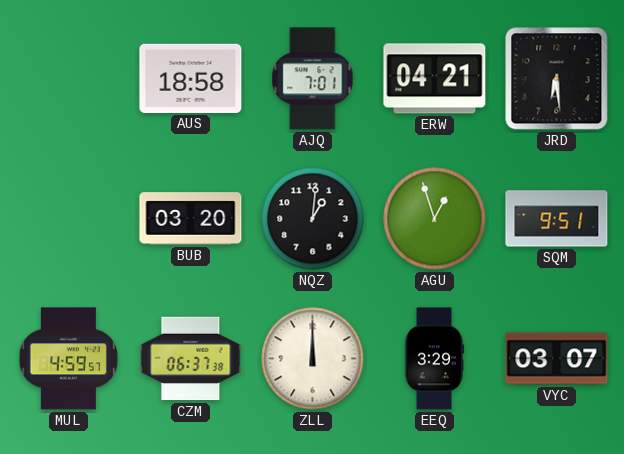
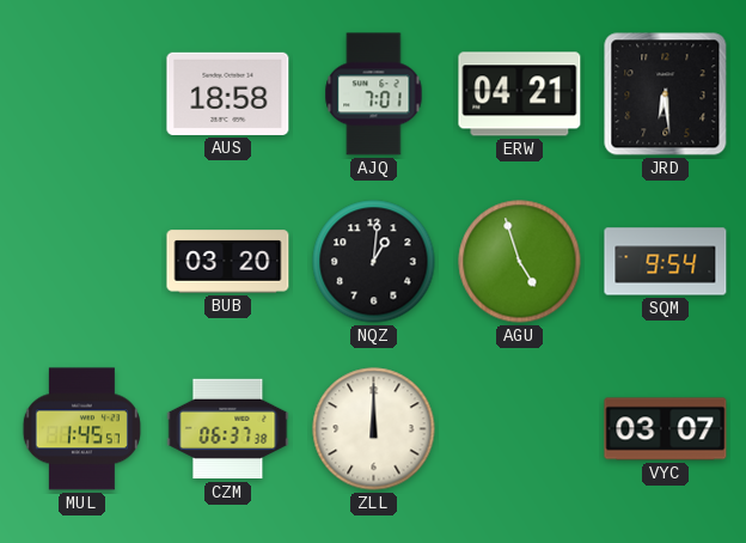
AGU: 12:57 -> 4:57 (520, 262)
SQM: 9:51 -> 9:54 (666, 262)
MUL: 4:59 -> 1:45 (81, 429)
EEQ: 3:29 -> none (434, 359)
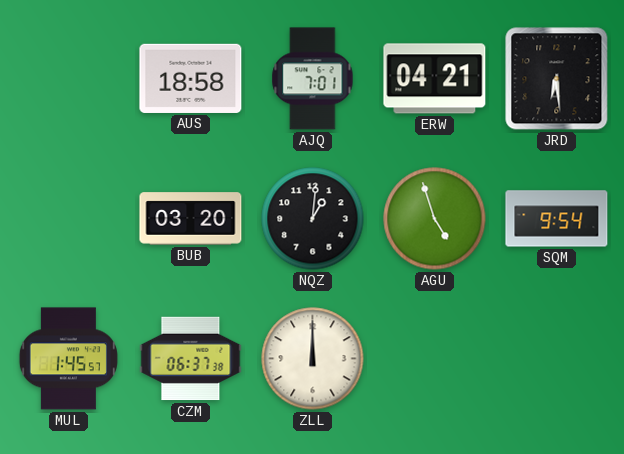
VYC: 03:07 -> none (666, 429)
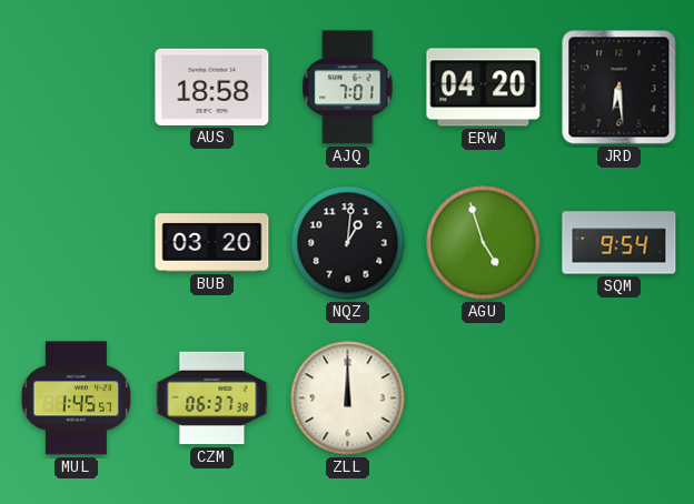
ERW: 04:21 -> 04:20 (484, 88)
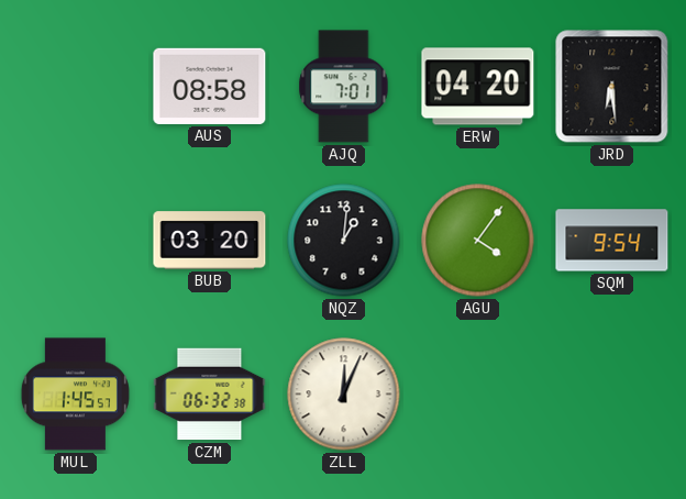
AUS: 18:58 -> 08:58 (210, 86)
AGU: 4:57 -> 4:06 (478, 241)
CZM: 06:37 -> 06:32 (210, 395)
ZLL: 12:00 -> 12:04 (344, 395)
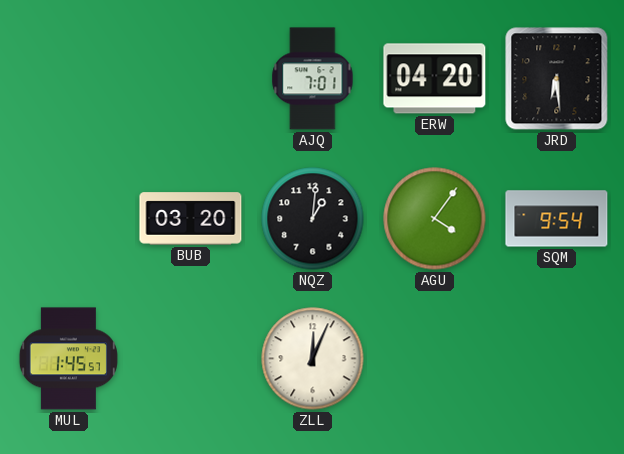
AUS: 08:58 -> none (210, 86)
CZM: 06:32 -> none (210, 395)
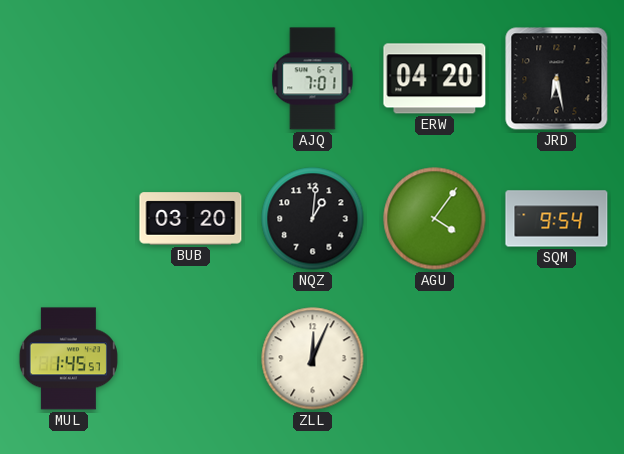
JRD: 6:29 -> 6:28 (557, 79)
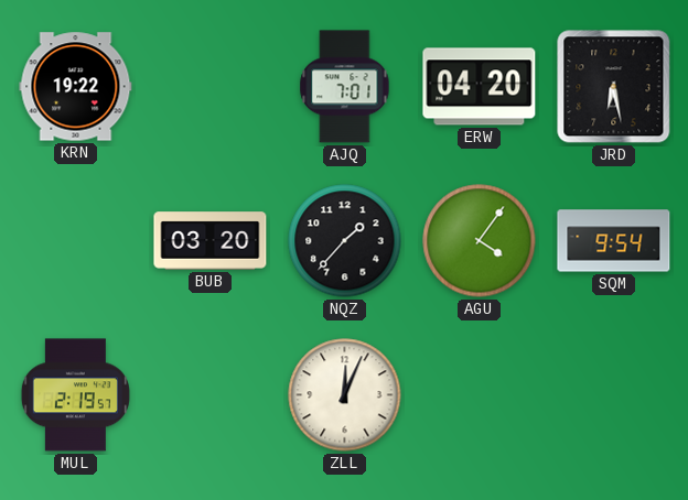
KRN: none -> 19:22 (76, 87)
NQZ: 1:01 -> 1:37 (345, 241)
MUL: 1:45 -> 2:19 (75, 395)
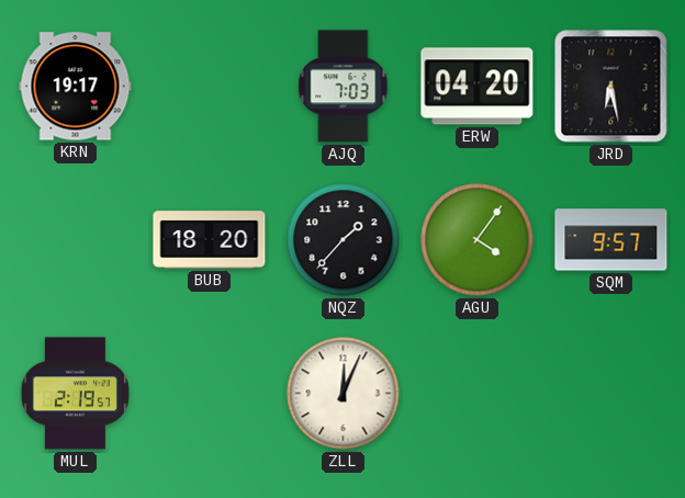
KRN: 19:22 -> 19:17 (76, 87)
AJQ: 7:01 -> 7:03 (344, 87)
BUB: 03:20 -> 18:20 (210, 240)
SQM: 9:54 -> 9:57 (611, 240)
